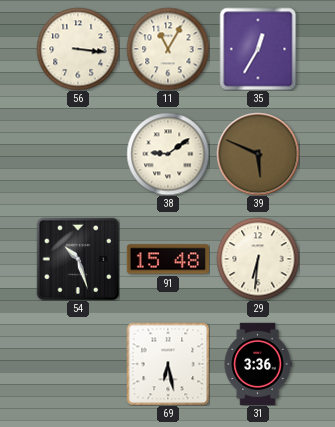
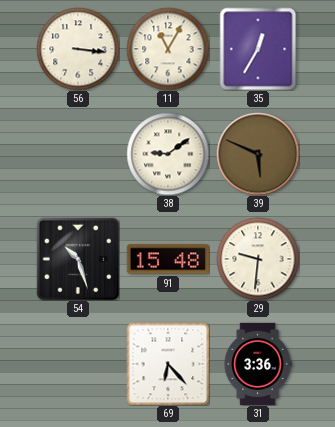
29: 6:31 -> 9:31 (258, 259)
69: 6:28 -> 6:23 (168, 364)
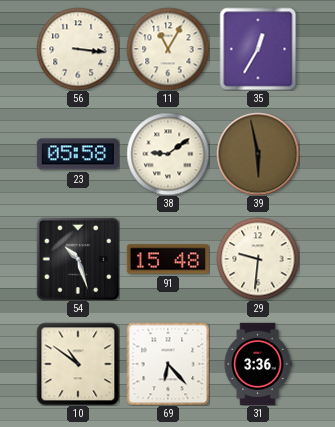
23: none -> 05:58 (78, 154)
39: 5:49 -> 5:58 (258, 154)
10: none -> 10:51 (78, 364)
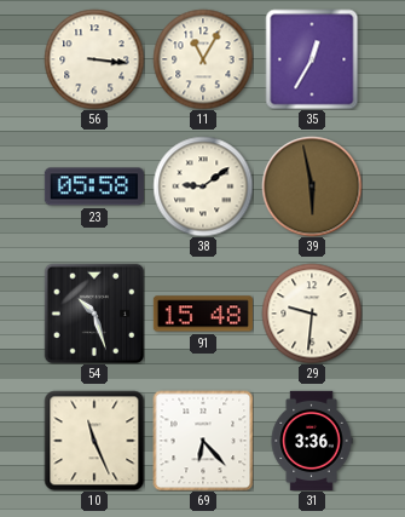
10: 10:51 -> 11:26 (94, 441)
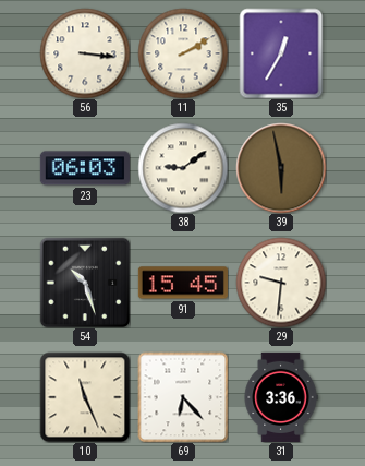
11: 11:05 -> 2:10 (183, 53)
23: 05:58 -> 06:03 (85, 168)
91: 15:48 -> 15:45 (183, 283)
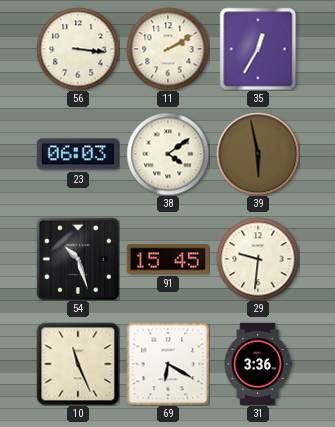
38: 9:09 -> 4:09 (168, 154)
69: 6:23 -> 6:20 (168, 364)
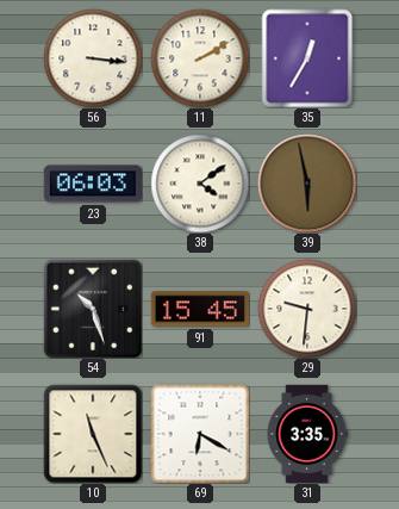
31: 3:36 -> 3:35 (307, 434)
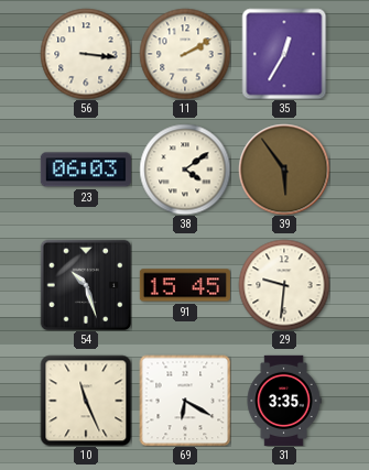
39: 5:58 -> 5:54 (284, 170)
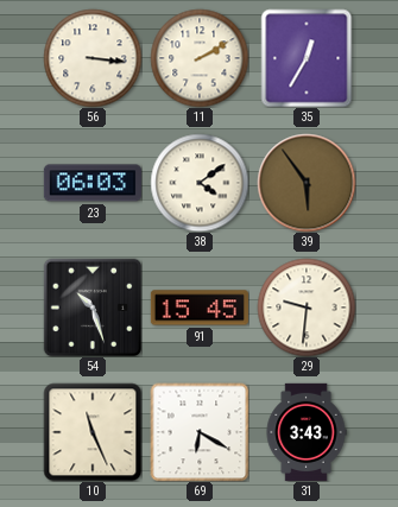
31: 3:35 -> 3:43 (307, 432)
